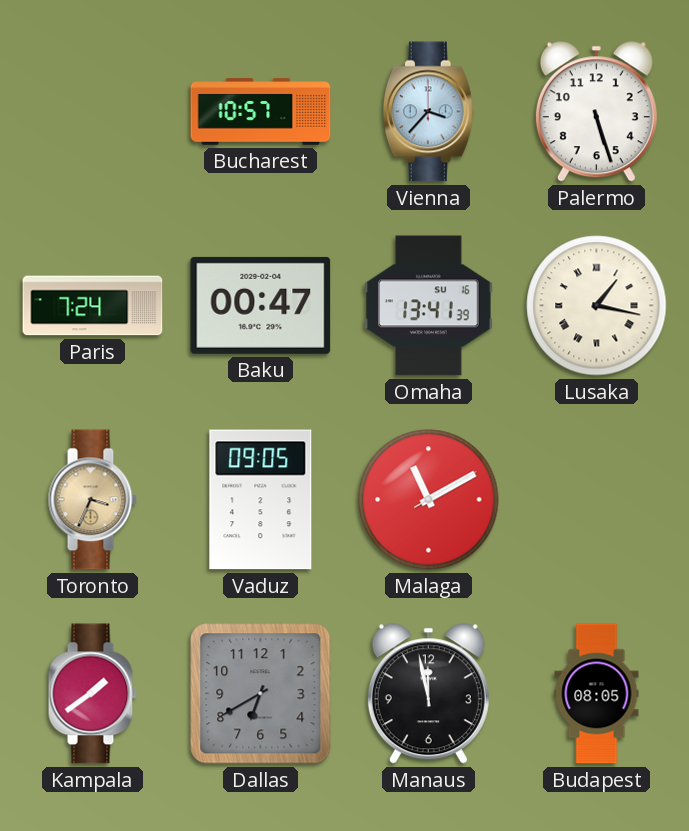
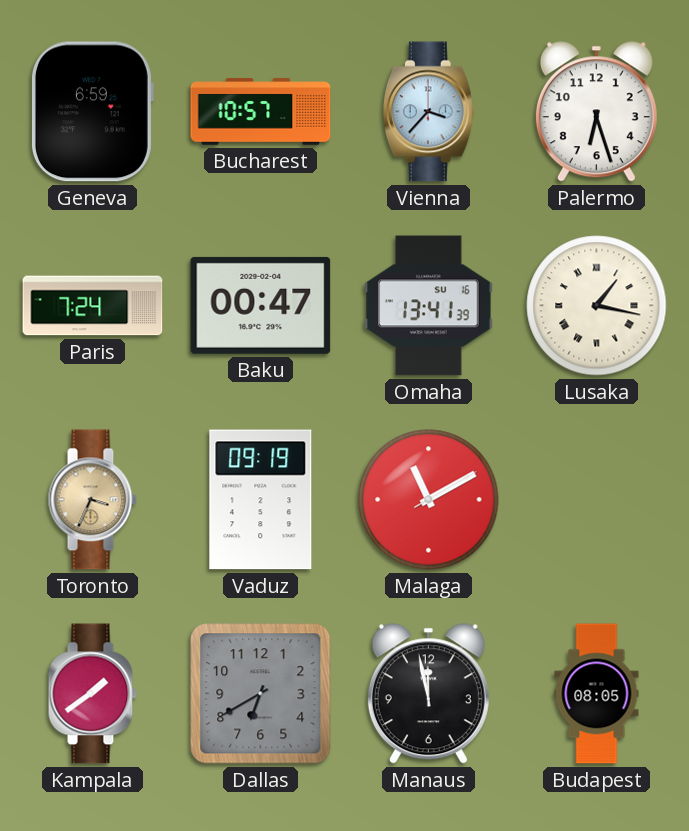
Geneva: none -> 6:59 (92, 112)
Palermo: 5:27 -> 6:27 (596, 112)
Vaduz: 09:05 -> 09:19 (261, 500)
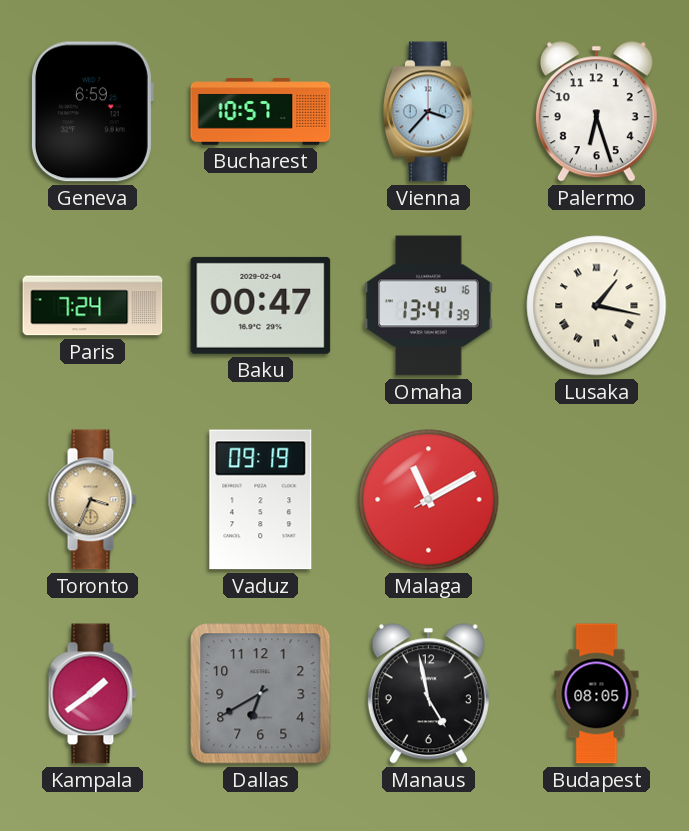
Manaus: 11:58 -> 4:58 (428, 694)
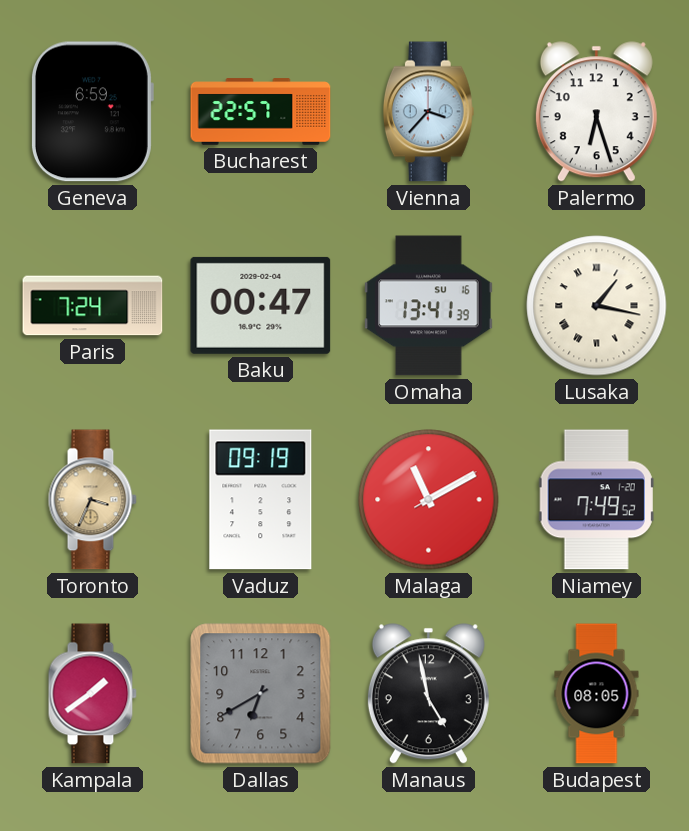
Bucharest: 10:57 -> 22:57 (261, 112)
Niamey: none -> 7:49 (596, 500)
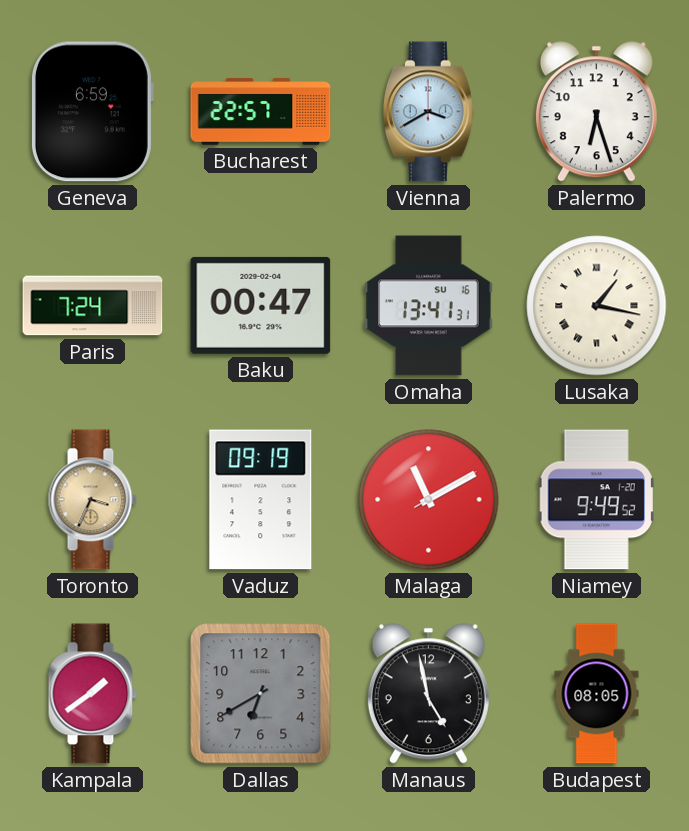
Vienna: 3:37 -> 3:40 (428, 112)
Omaha: 13:41:39 -> 13:41:31 (429, 306)
Niamey: 7:49 -> 9:49 (596, 500)
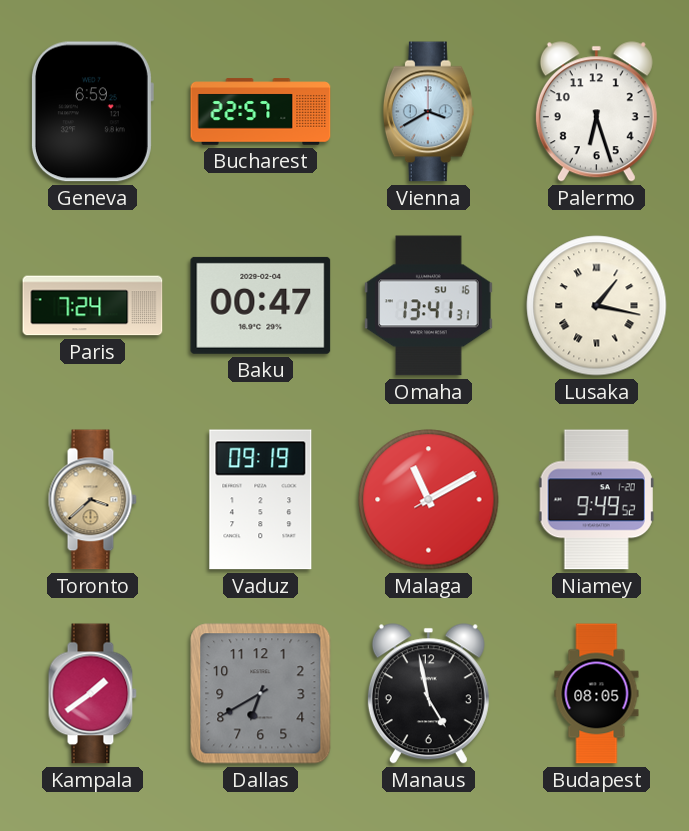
Toronto: 3:34 -> 3:38 (92, 500)
